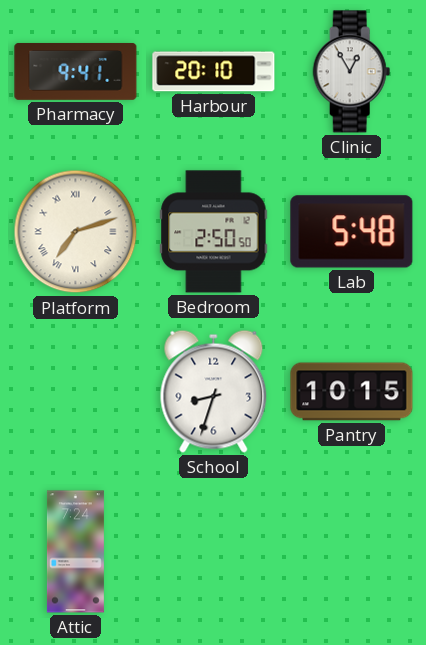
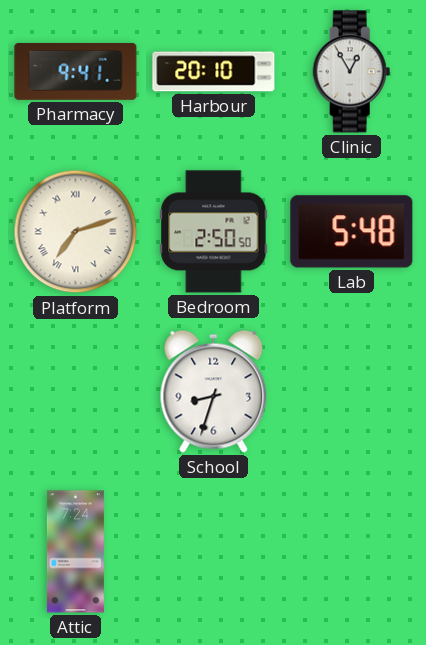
Pantry: 10:15 -> none (352, 392)
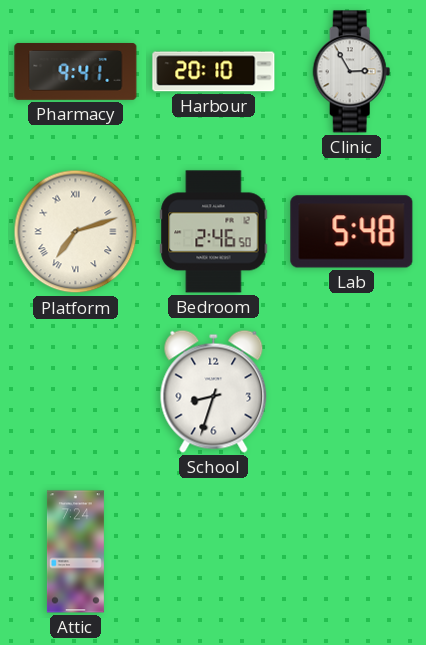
Clinic: 12:55 -> 2:55 (352, 72)
Bedroom: 2:50 -> 2:46 (214, 232)
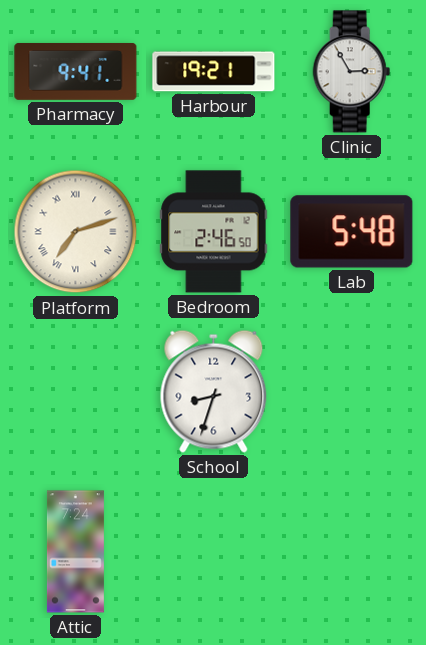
Harbour: 20:10 -> 19:21 (214, 72)
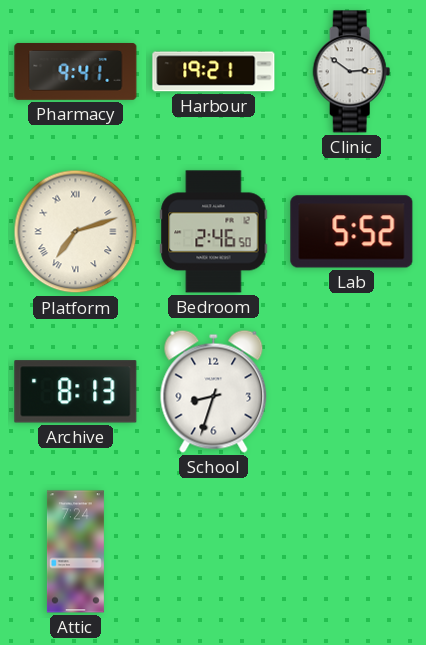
Clinic: 2:55 -> 2:51 (352, 72)
Lab: 5:48 -> 5:52 (352, 232)
Archive: none -> 8:13 (76, 392)
